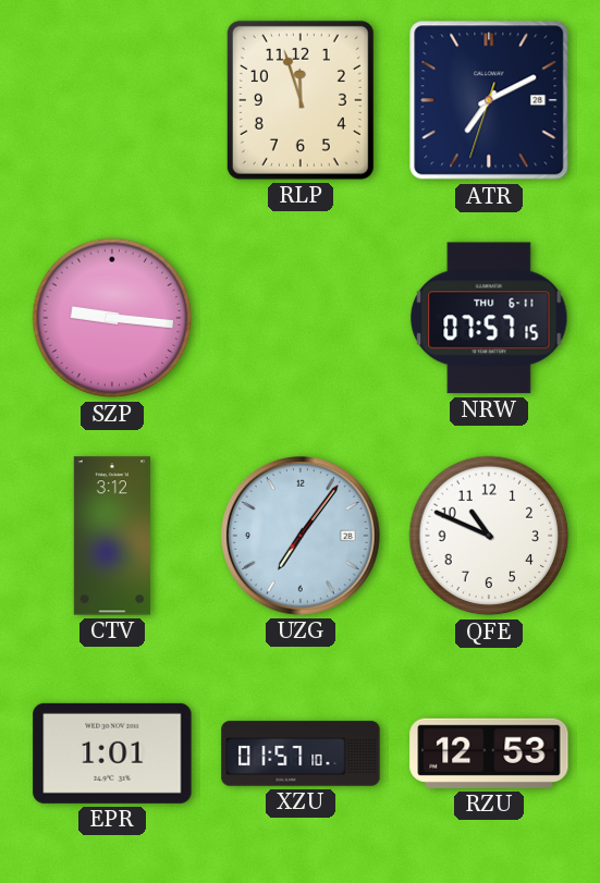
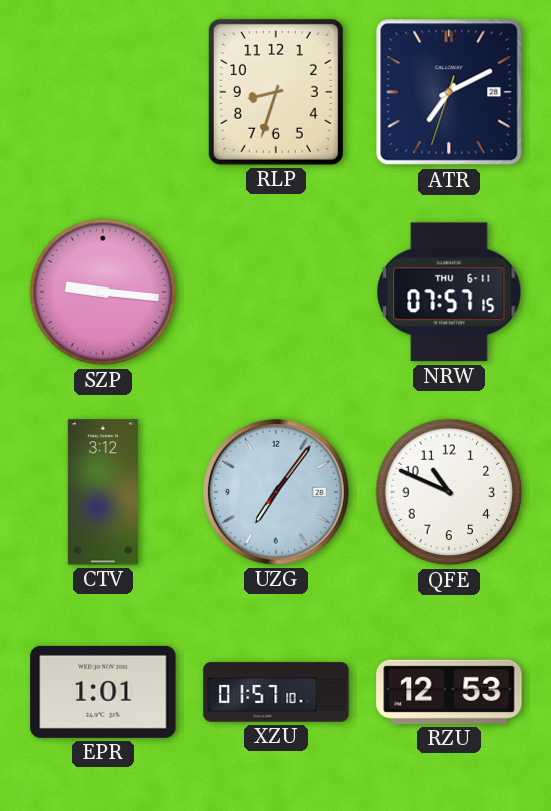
RLP: 11:57 -> 8:33 (276, 92)
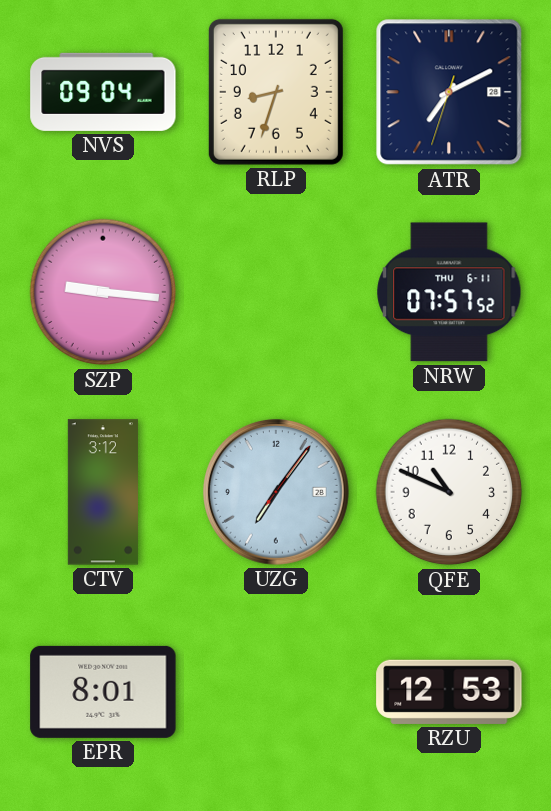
NVS: none -> 09:04 (103, 92)
NRW: 07:57:15 -> 07:57:52 (449, 292)
EPR: 1:01 -> 8:01 (103, 692)
XZU: 01:57 -> none (276, 692)
